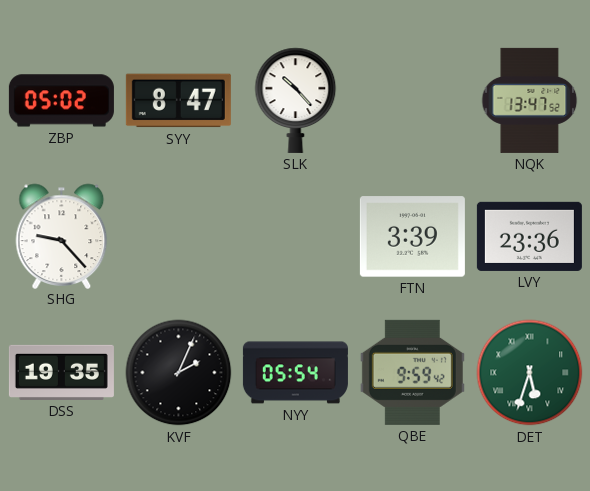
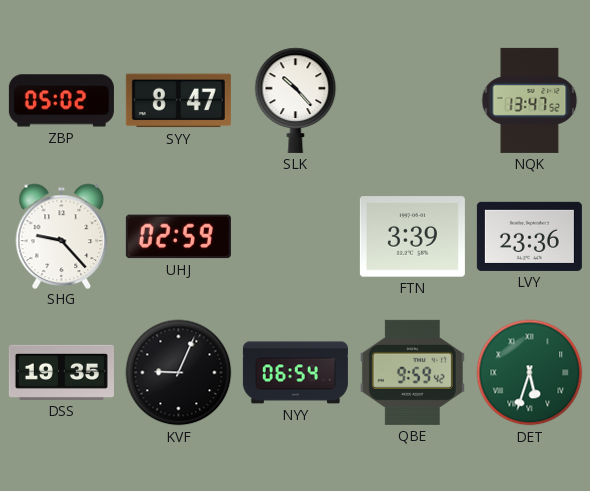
UHJ: none -> 02:59 (178, 237)
KVF: 2:04 -> 9:04 (179, 373)
NYY: 05:54 -> 06:54 (295, 373)
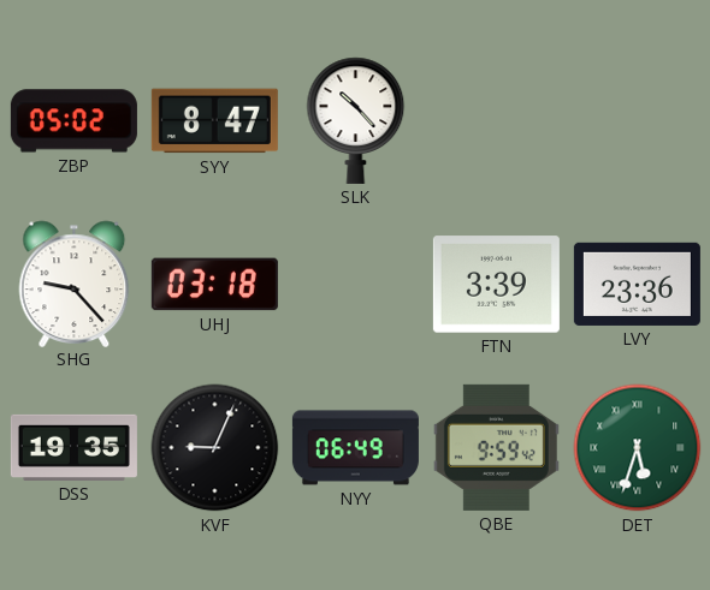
NQK: 13:47 -> none (530, 100)
UHJ: 02:59 -> 03:18 (214, 285)
NYY: 06:54 -> 06:49 (355, 448)
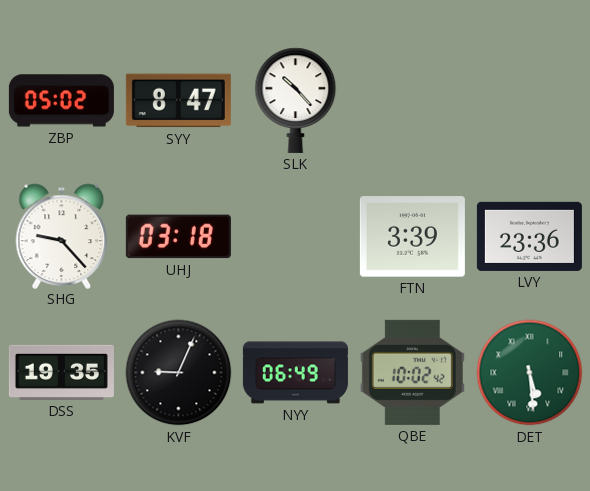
QBE: 9:59 -> 10:02 (412, 372)
DET: 5:33 -> 5:29 (530, 373)
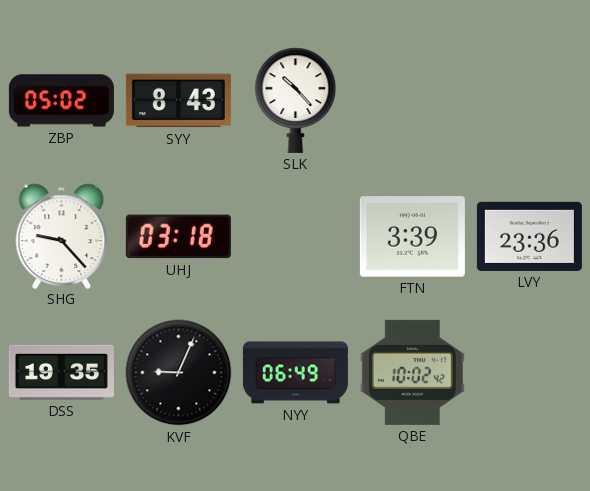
SYY: 8:47 -> 8:43 (178, 101)
DET: 5:29 -> none (530, 373)
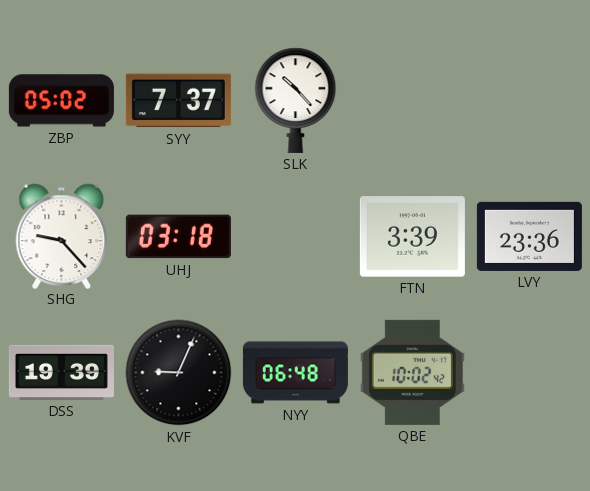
SYY: 8:43 -> 7:37 (178, 101)
DSS: 19:35 -> 19:39 (61, 372)
NYY: 06:49 -> 06:48 (295, 373)
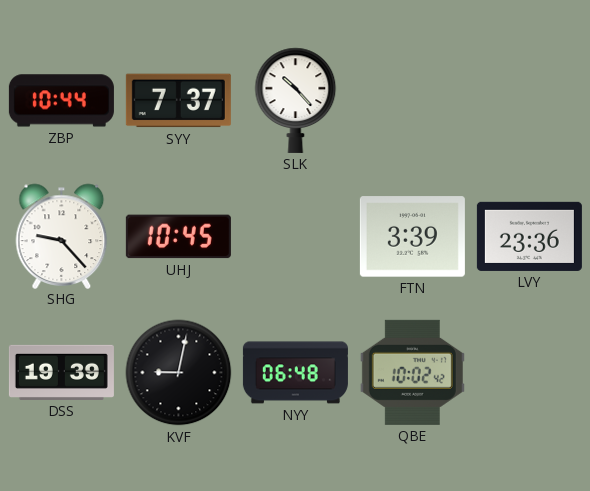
ZBP: 05:02 -> 10:44 (61, 101)
UHJ: 03:18 -> 10:45 (178, 237)
KVF: 9:04 -> 9:02 (179, 373)
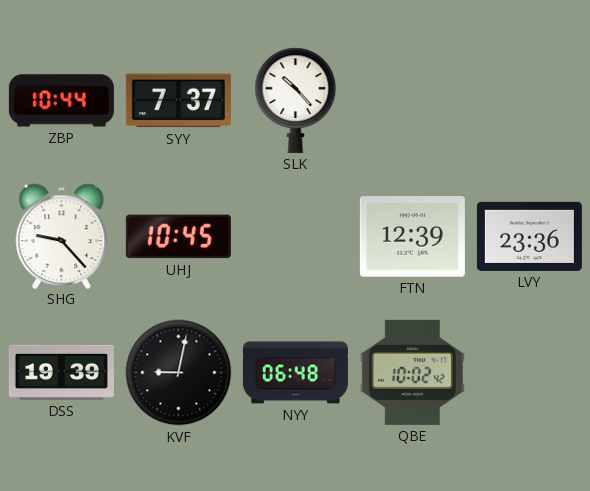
FTN: 3:39 -> 12:39 (412, 237)
